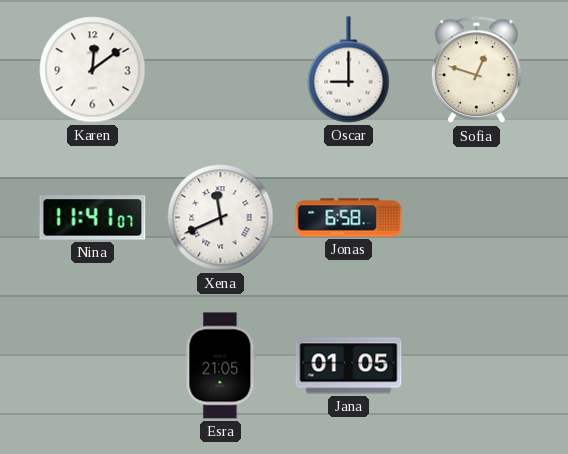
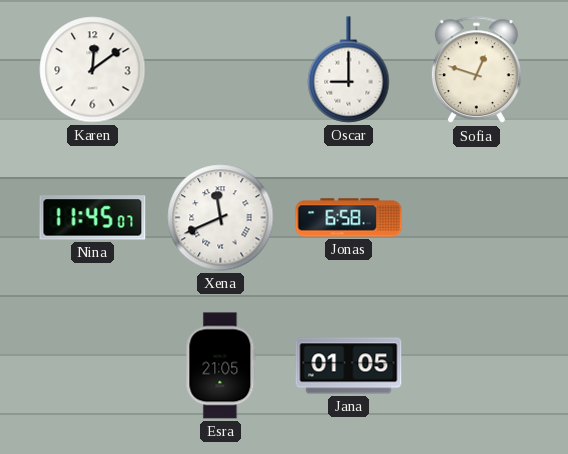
Nina: 11:41 -> 11:45 (93, 218)
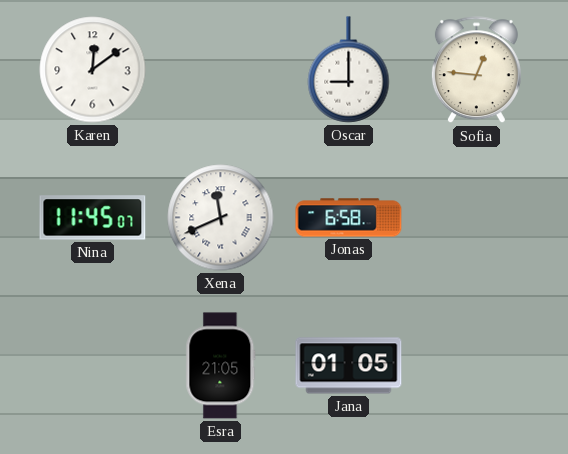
Sofia: 12:48 -> 12:46 (476, 70)
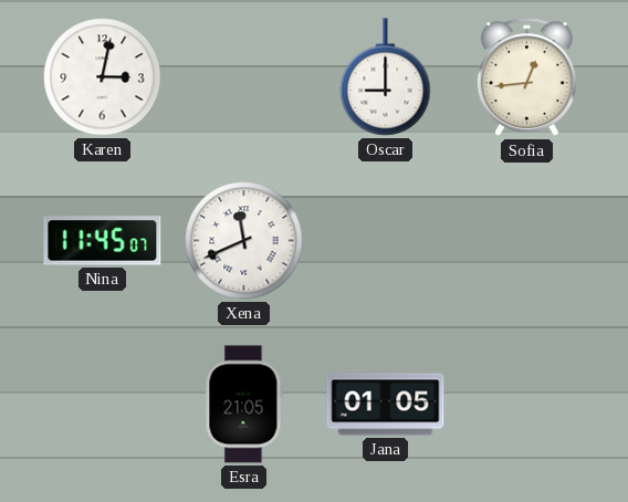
Karen: 12:09 -> 3:02 (103, 77)
Sofia: 12:46 -> 12:44 (526, 77)
Jonas: 6:58 -> none (349, 218)
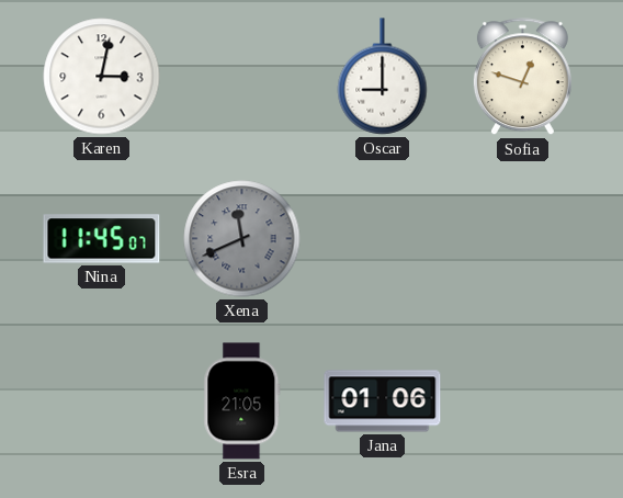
Sofia: 12:44 -> 12:48 (522, 77)
Xena dial: white -> grey (242, 239)
Jana: 01:05 -> 01:06 (383, 401)
